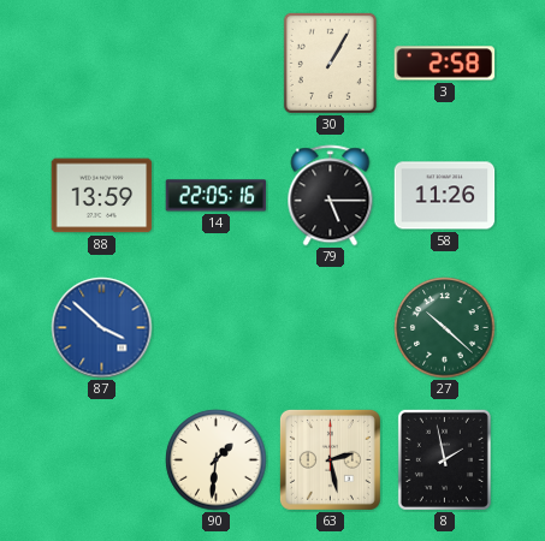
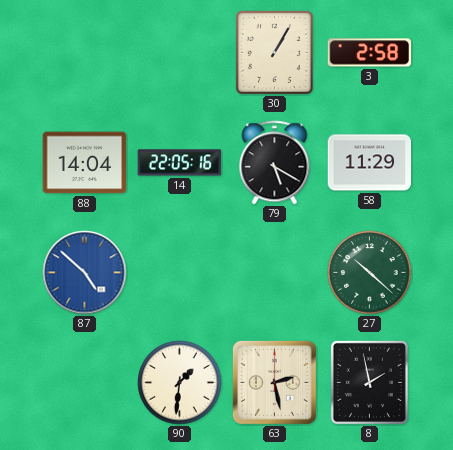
88: 13:59 -> 14:04 (85, 163)
79: 5:15 -> 5:20 (275, 163)
58: 11:26 -> 11:29 (370, 163)
87: 3:52 -> 4:52 (85, 273)
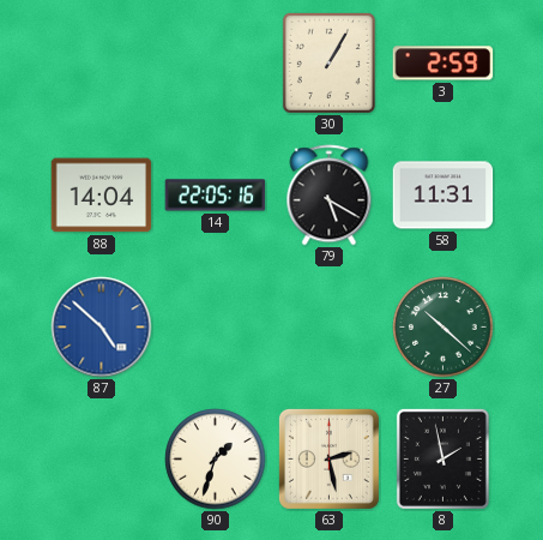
3: 2:58 -> 2:59 (444, 64)
58: 11:29 -> 11:31 (444, 196)
90: 1:31 -> 1:33 (216, 460)
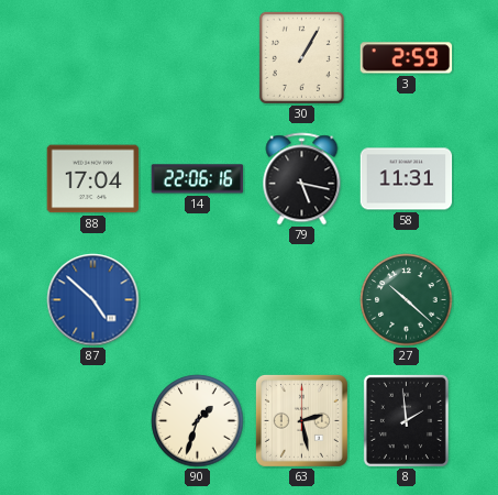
88: 14:04 -> 17:04 (93, 179)
14: 22:05 -> 22:06 (198, 179)
79: 5:20 -> 5:17 (302, 179)
8: 1:58 -> 1:59 (406, 420)
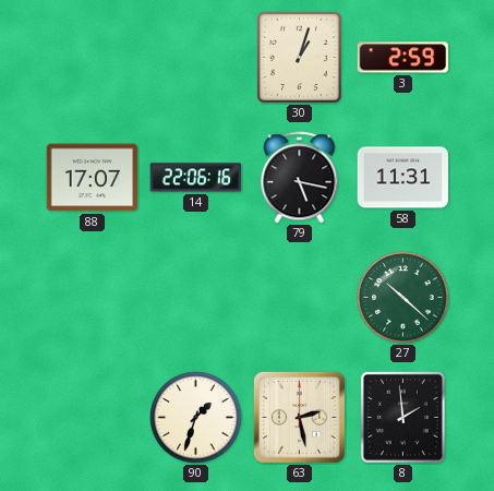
30: 1:05 -> 1:03 (299, 57)
88: 17:04 -> 17:07 (93, 178)
87: 4:52 -> none (93, 300)
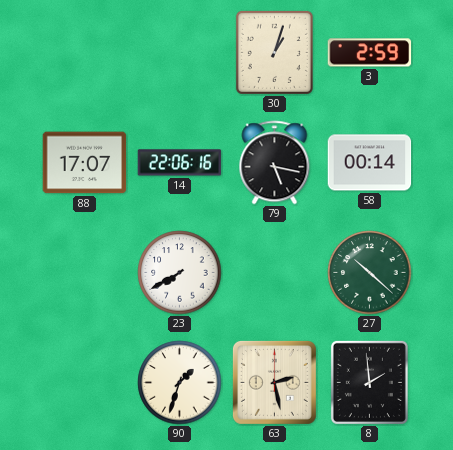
58: 11:31 -> 00:14 (370, 163)
23: none -> 7:40 (180, 273)
